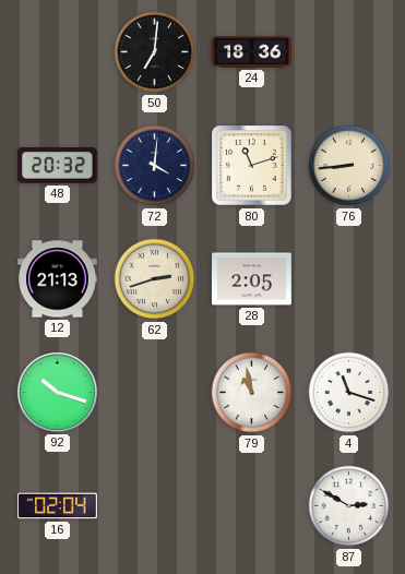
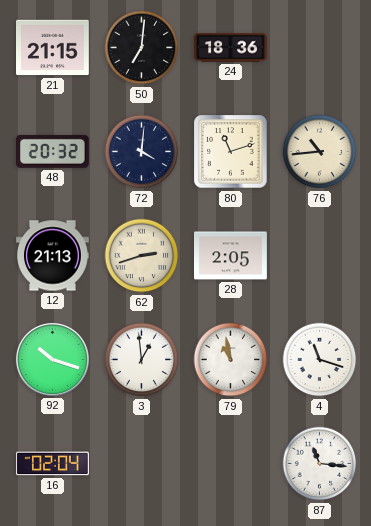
21: none -> 21:15 (53, 48)
76: 8:44 -> 10:44 (320, 152)
3: none -> 12:59 (142, 360)
87: 2:50 -> 11:16 (320, 464)
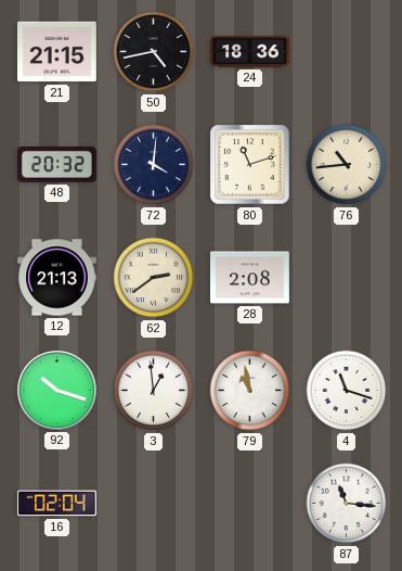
50: 7:01 -> 4:43 (154, 52)
62: 2:42 -> 2:39 (154, 278)
28: 2:05 -> 2:08 (250, 278)
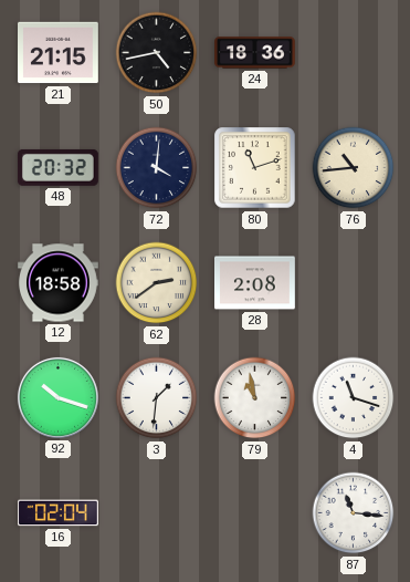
12: 21:13 -> 18:58 (59, 283)
3: 12:59 -> 1:31 (157, 398)
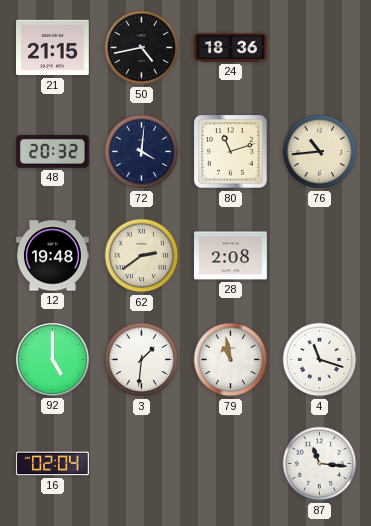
12: 18:58 -> 19:48 (53, 256)
92: 10:18 -> 5:00 (52, 359)
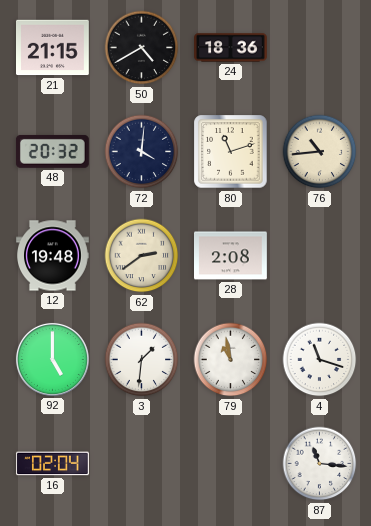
50: 4:43 -> 4:40 (142, 48)
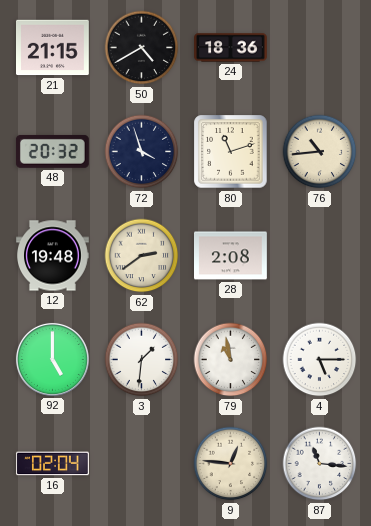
72: 4:01 -> 3:57 (142, 152)
4: 11:18 -> 5:15 (320, 360)
9: none -> 12:46 (231, 464)
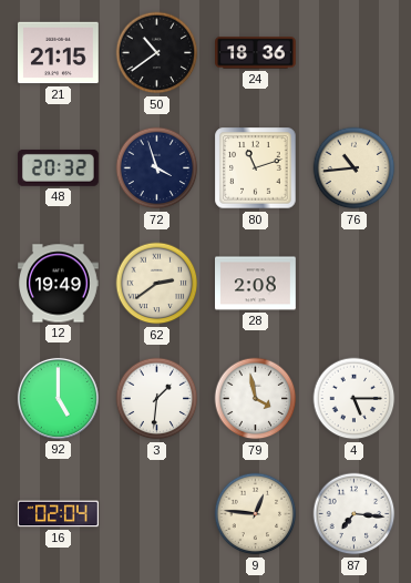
50: 4:40 -> 10:39 (157, 53)
12: 19:48 -> 19:49 (59, 284)
79: 10:58 -> 3:58 (256, 399)
87: 11:16 -> 7:16 (355, 514)
